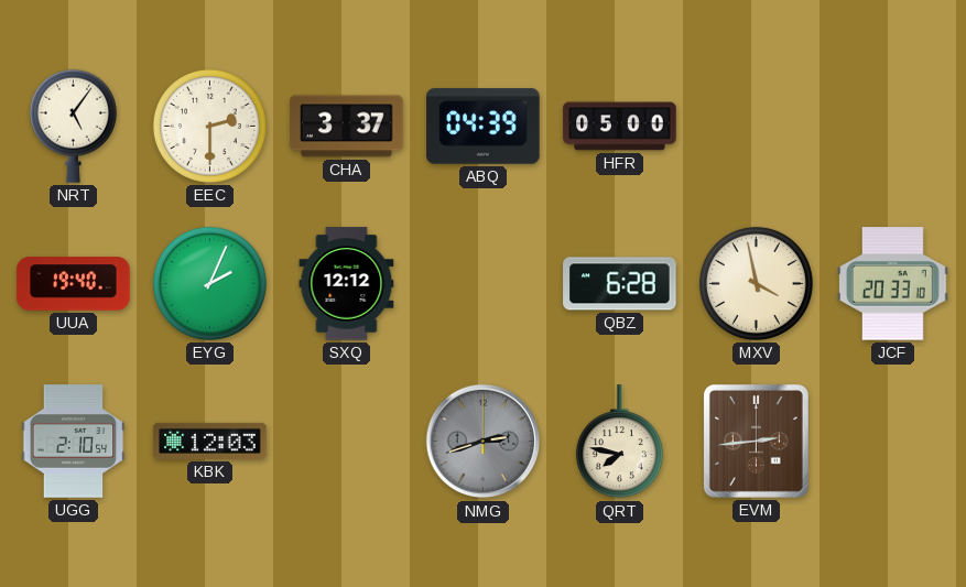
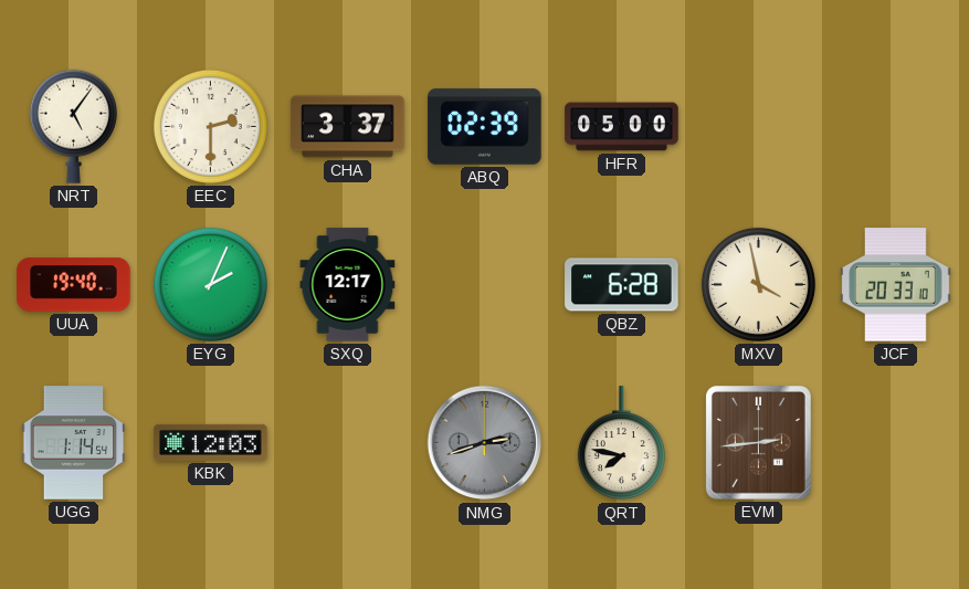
ABQ: 04:39 -> 02:39 (485, 127)
SXQ: 12:12 -> 12:17 (348, 285)
UGG: 2:10 -> 1:14 (74, 443)
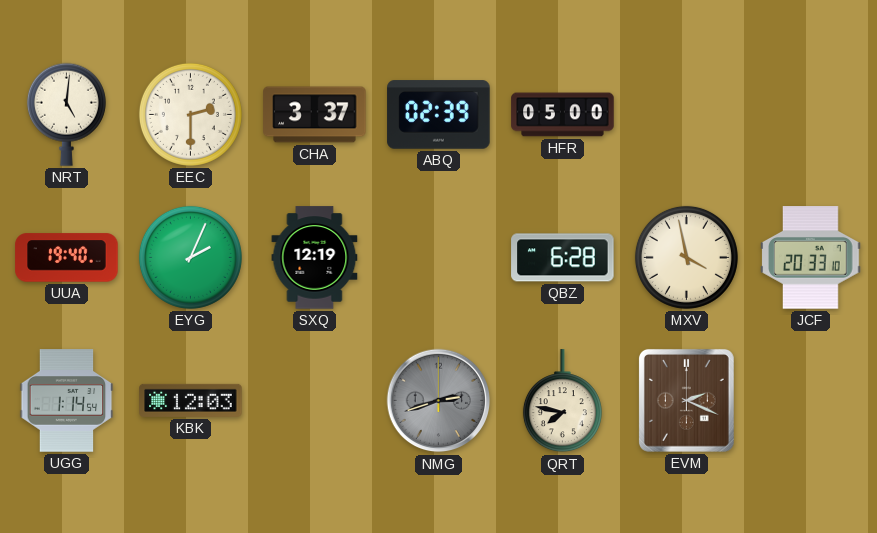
NRT: 5:06 -> 5:01 (66, 114)
SXQ: 12:17 -> 12:19 (315, 258)
EVM: 2:44 -> 2:19 (686, 400)
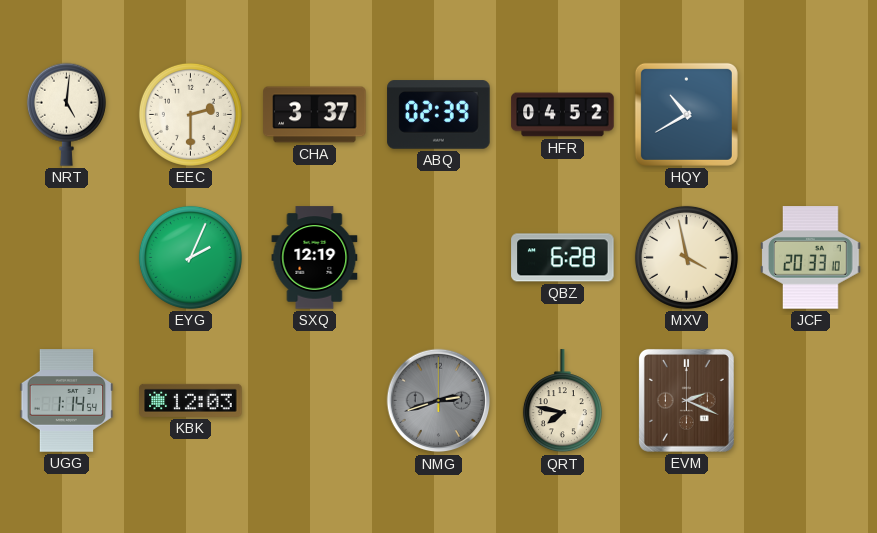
HFR: 05:00 -> 04:52 (563, 115)
HQY: none -> 10:40 (686, 114)
UUA: 19:40 -> none (67, 258)
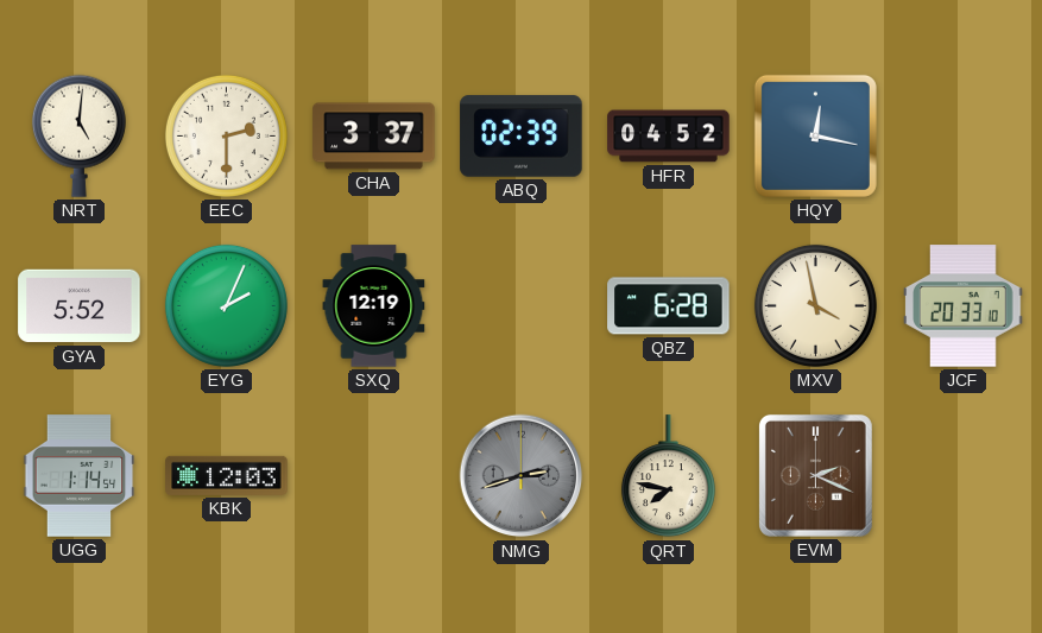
HQY: 10:40 -> 12:17 (815, 135)
GYA: none -> 5:52 (80, 306)
